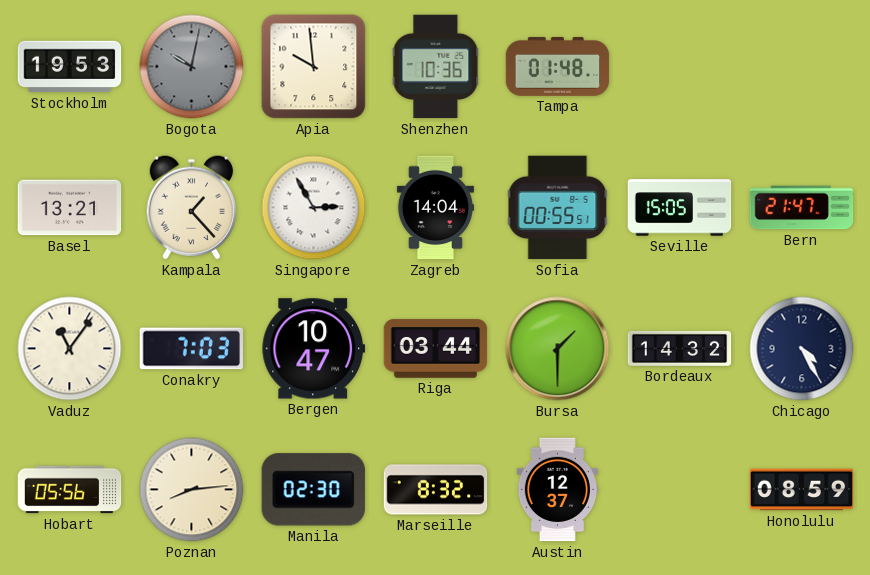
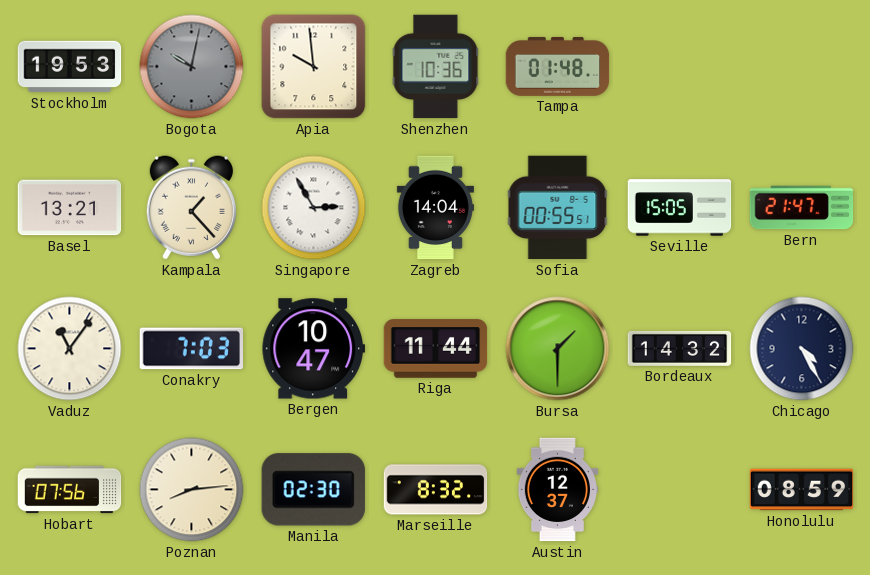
Riga: 03:44 -> 11:44 (436, 349)
Hobart: 05:56 -> 07:56 (70, 490)
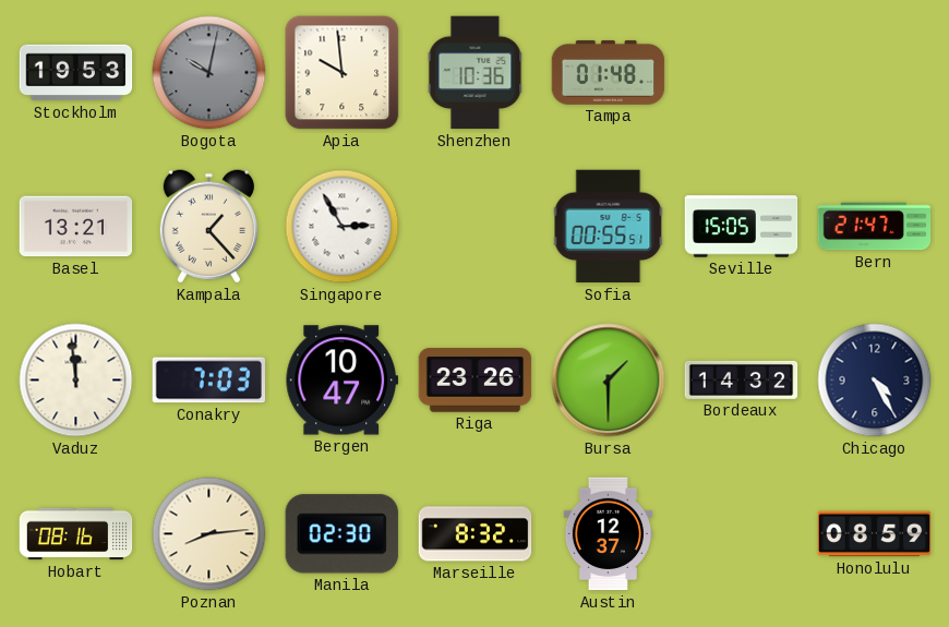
Zagreb: 14:04 -> none (435, 208)
Vaduz: 11:06 -> 11:59 (76, 381)
Riga: 11:44 -> 23:26 (476, 381)
Hobart: 07:56 -> 08:16 (76, 534)
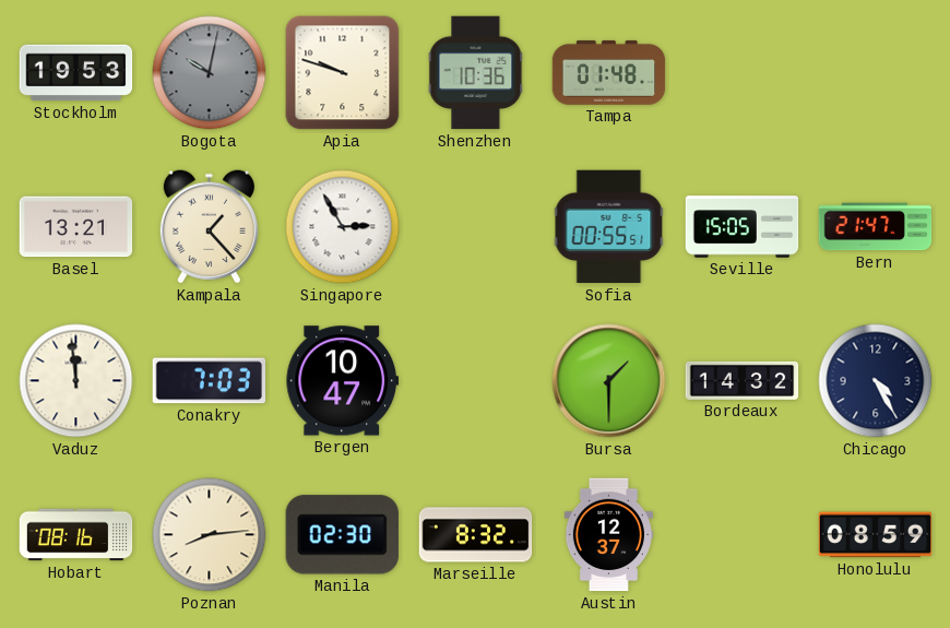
Apia: 9:59 -> 9:48 (343, 73)
Riga: 23:26 -> none (476, 381)
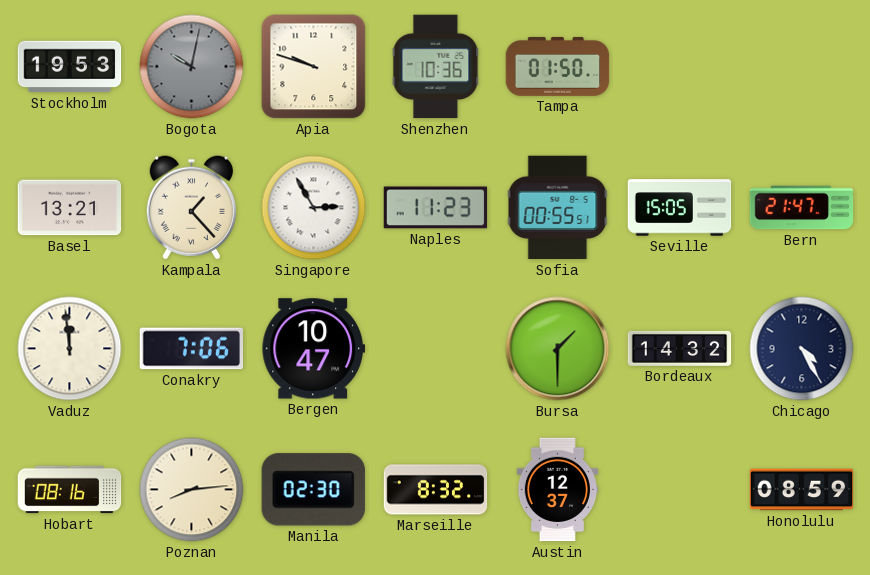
Tampa: 01:48 -> 01:50 (558, 67)
Naples: none -> 11:23 (436, 208)
Conakry: 7:03 -> 7:06 (192, 349)
